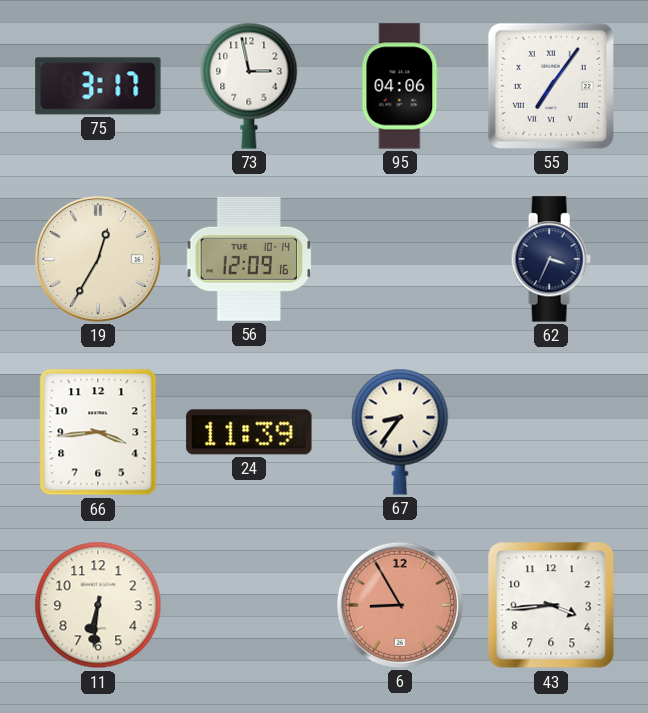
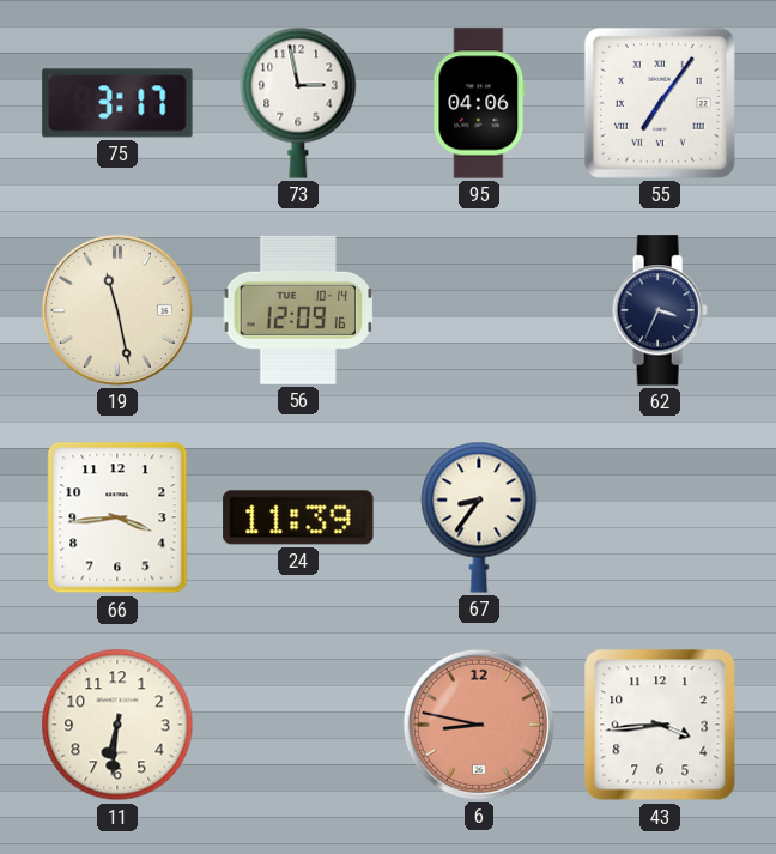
19: 12:35 -> 11:28 (117, 310)
6: 8:55 -> 8:47 (479, 725)
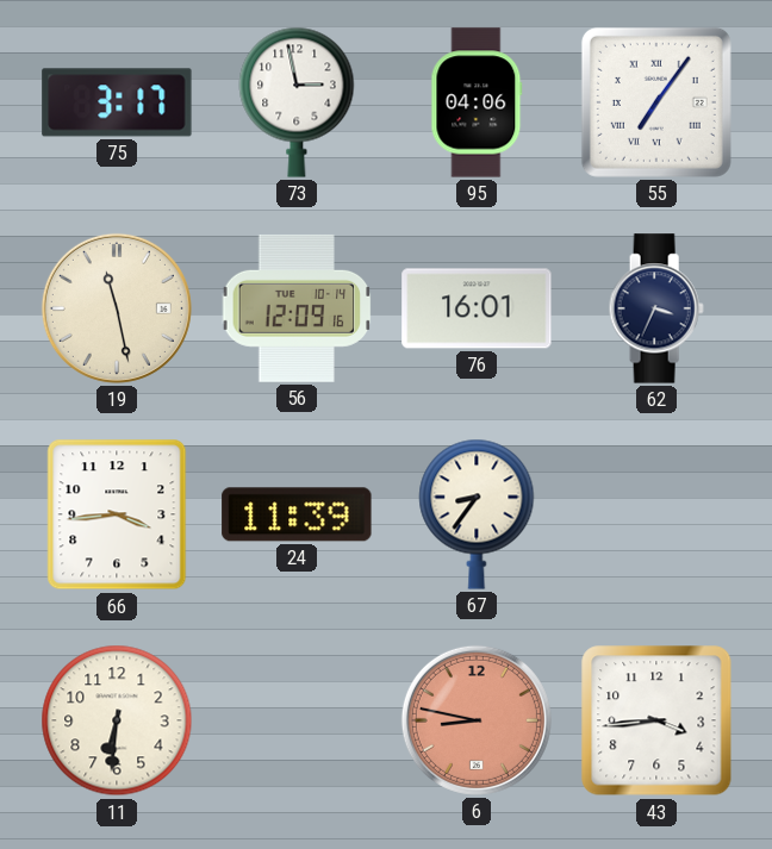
76: none -> 16:01 (477, 308)
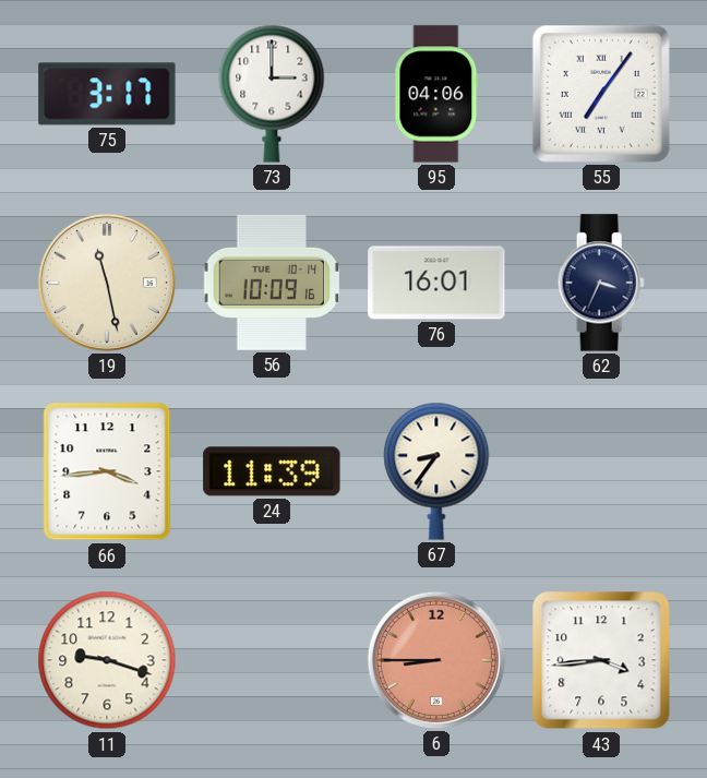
73: 2:58 -> 3:00 (272, 94)
56: 12:09 -> 10:09 (272, 283)
11: 6:31 -> 9:18 (107, 660)
6: 8:47 -> 8:45 (436, 660)
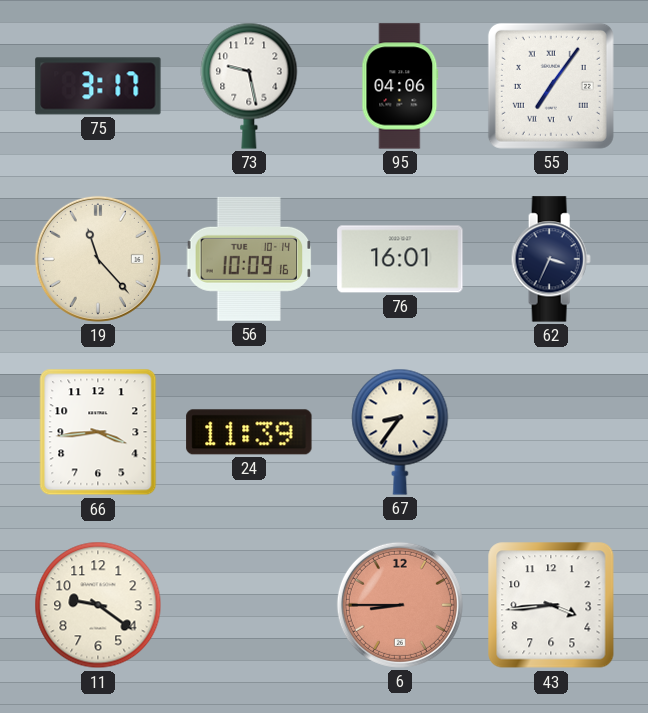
73: 3:00 -> 9:28 (249, 86)
19: 11:28 -> 11:23 (98, 259)
11: 9:18 -> 9:21 (98, 605)
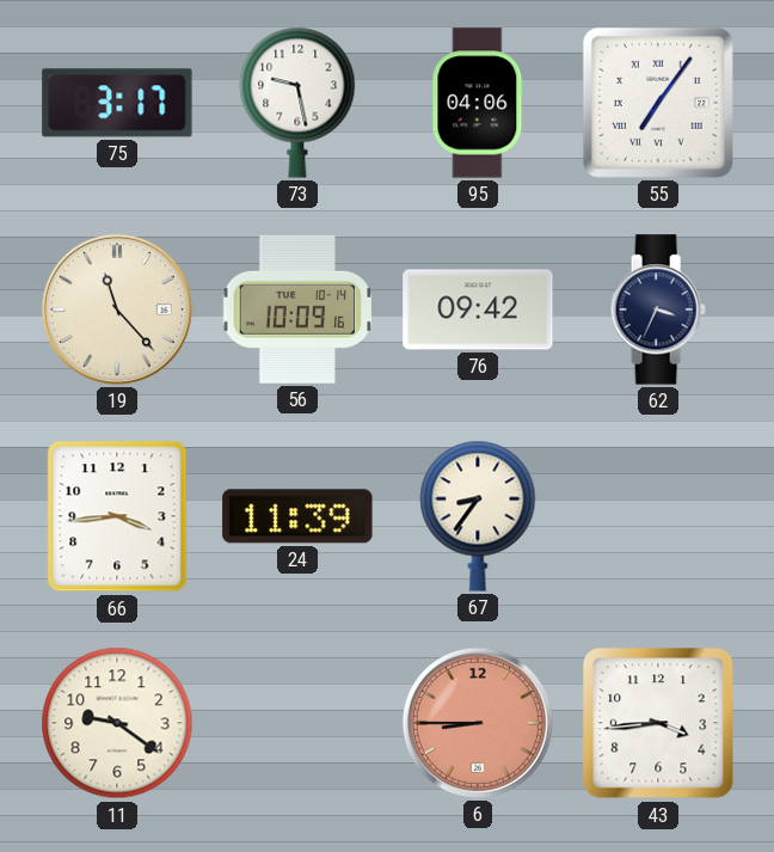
76: 16:01 -> 09:42 (478, 309)
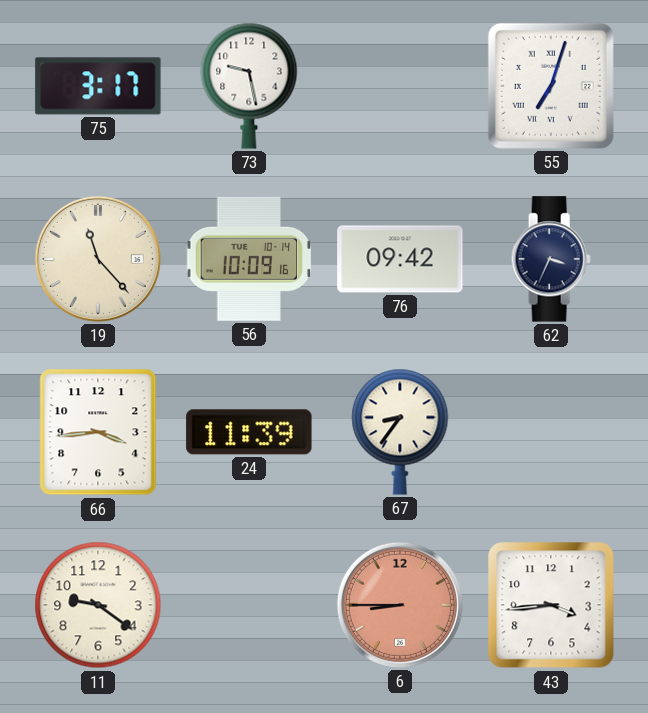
95: 04:06 -> none (478, 103)
55: 7:06 -> 7:03 (551, 86)
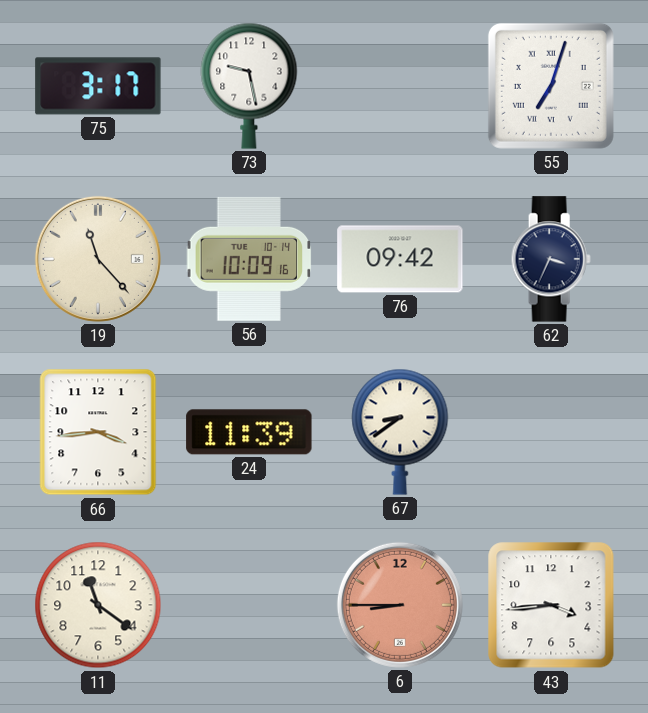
67: 8:36 -> 8:39 (400, 432)
11: 9:21 -> 11:21 (98, 605)
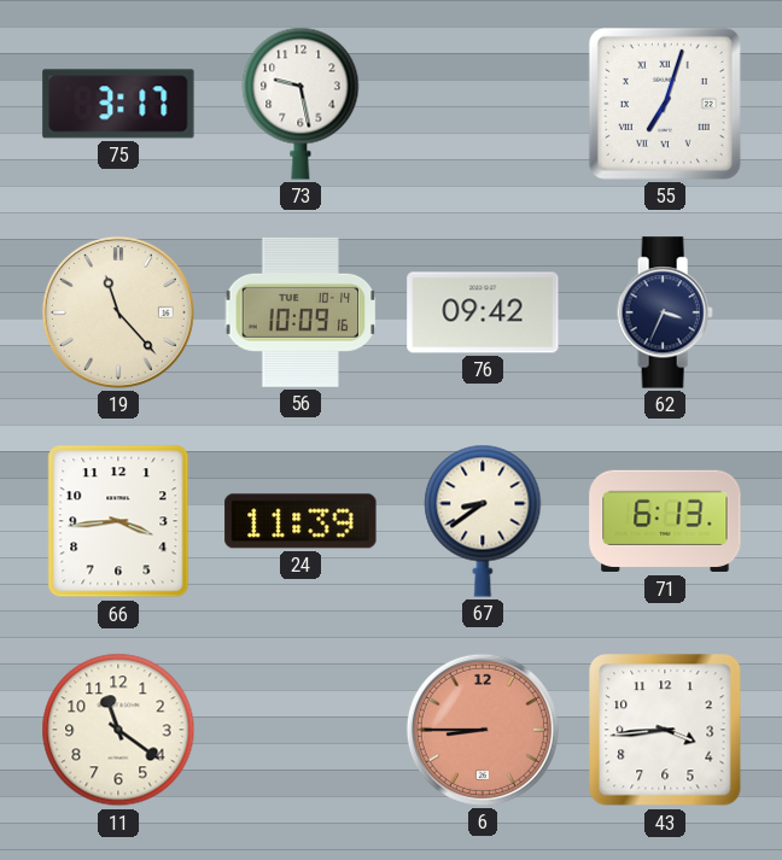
71: none -> 6:13 (665, 521)
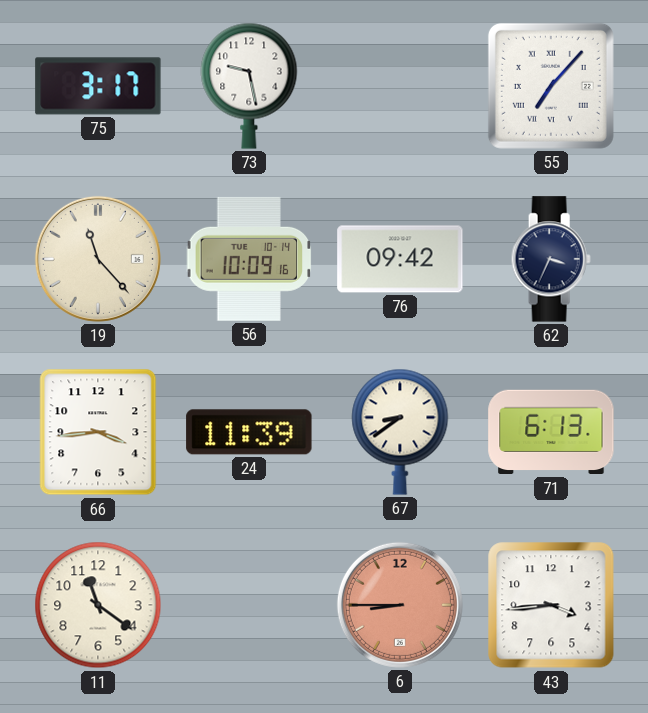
55: 7:03 -> 7:07 (551, 86)
